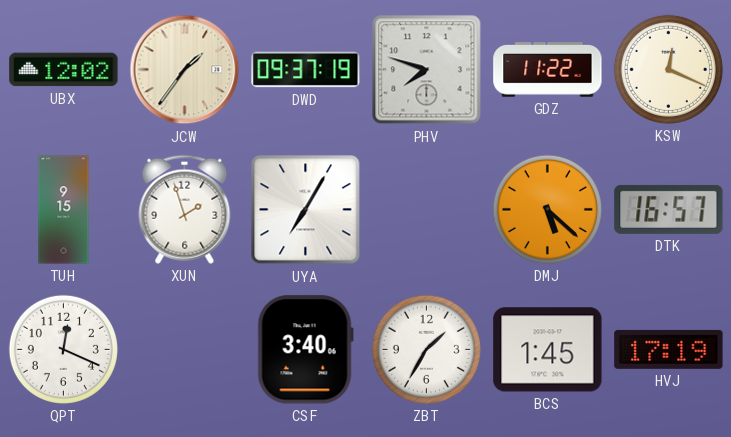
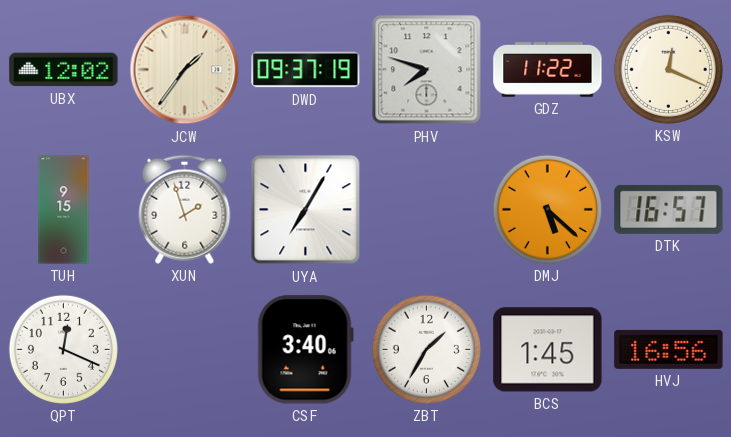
HVJ: 17:19 -> 16:56 (669, 349)
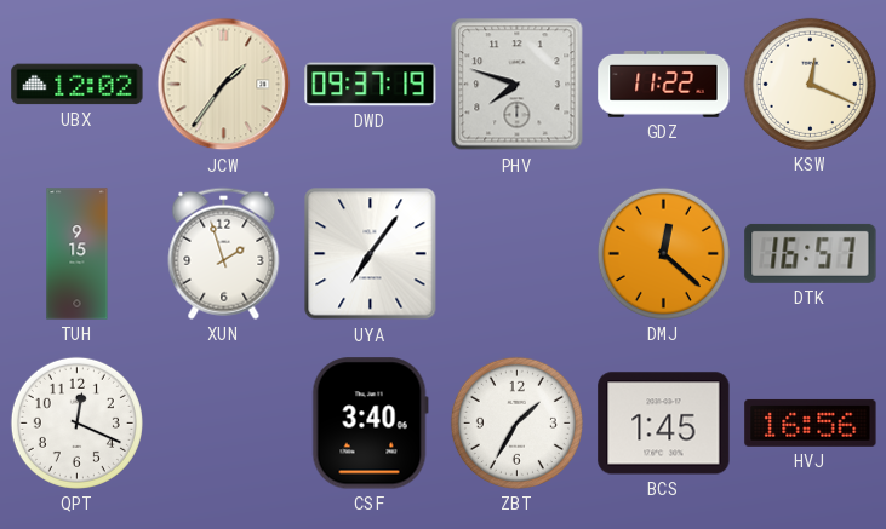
UYA: 7:05 -> 7:06 (371, 254)
DMJ: 5:22 -> 12:22 (663, 253)
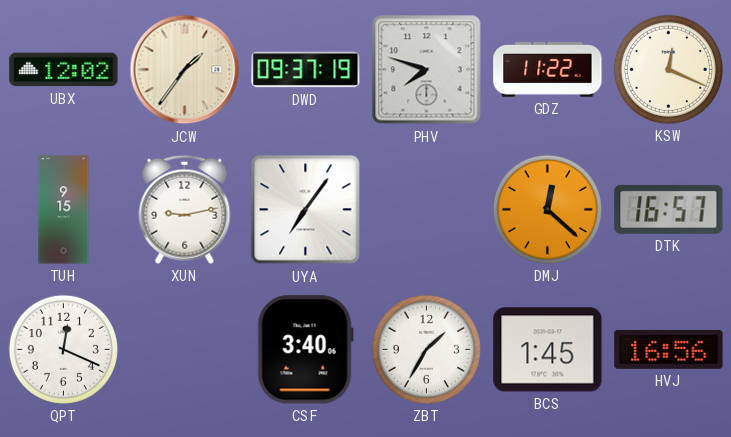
XUN: 1:57 -> 9:13 (185, 209)
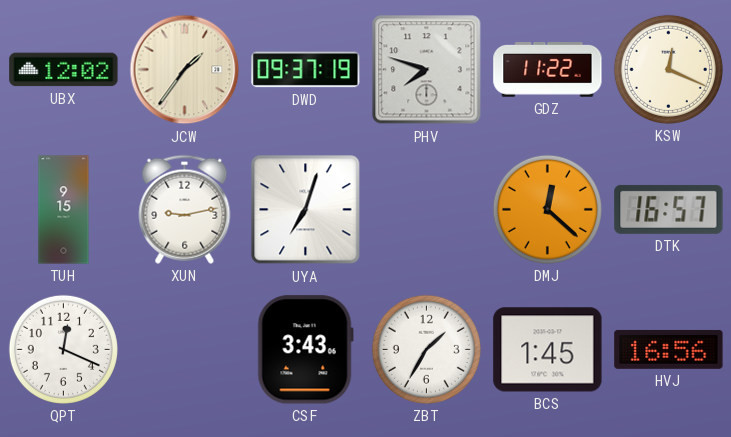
UYA: 7:06 -> 7:03 (306, 210)
CSF: 3:40 -> 3:43 (305, 350)
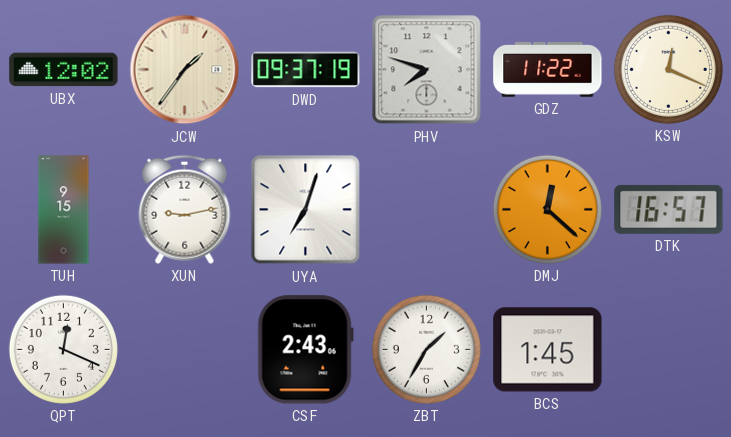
CSF: 3:43 -> 2:43 (305, 350)
HVJ: 16:56 -> none (669, 349)
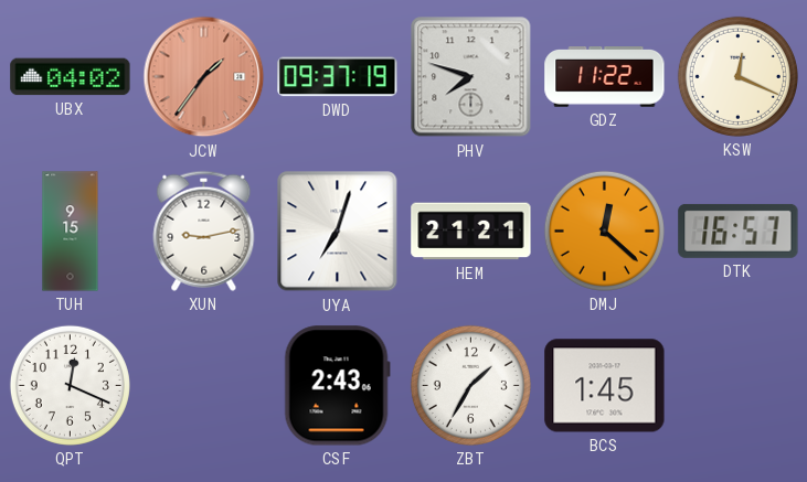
UBX: 12:02 -> 04:02 (71, 77)
JCW dial: cream -> salmon (204, 77)
HEM: none -> 21:21 (471, 232)
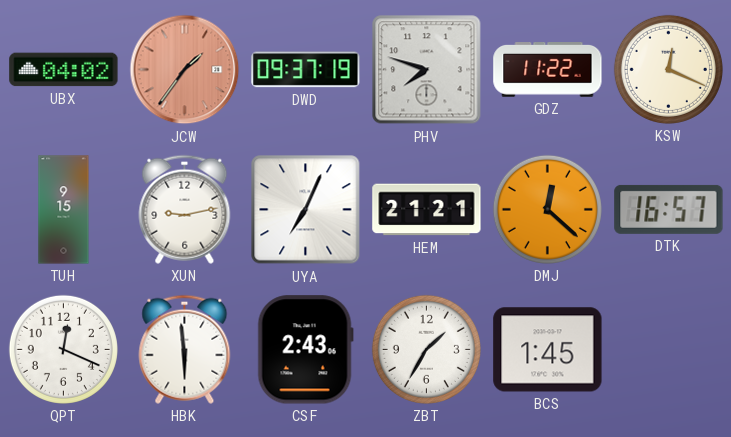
UYA: 7:03 -> 7:04 (306, 210)
HBK: none -> 5:59 (185, 349)
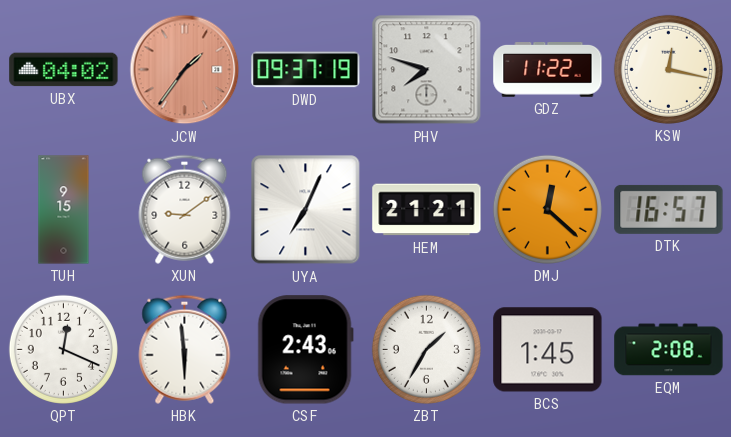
KSW: 12:19 -> 12:17 (668, 69)
XUN: 9:13 -> 9:09 (185, 209)
EQM: none -> 2:08 (669, 350)
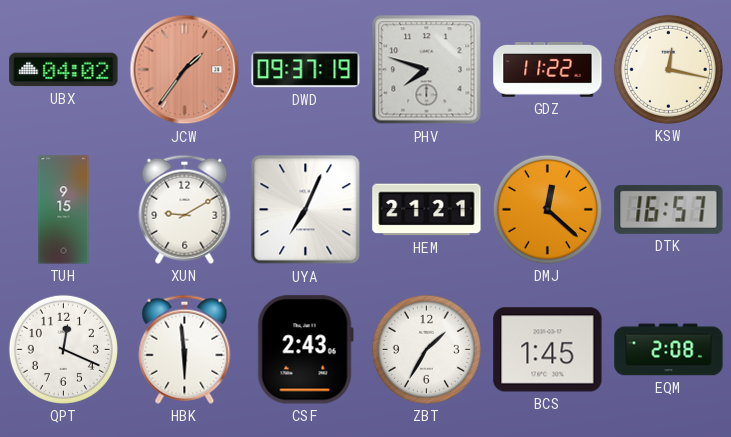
XUN: 9:09 -> 9:10 (185, 209)
